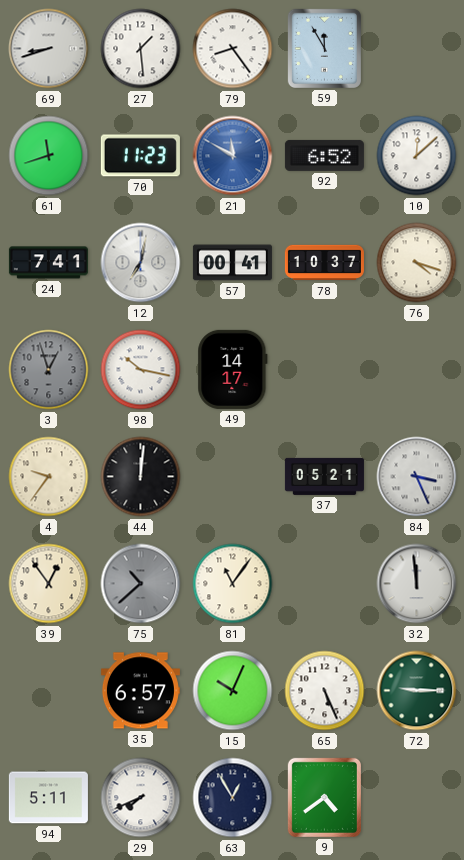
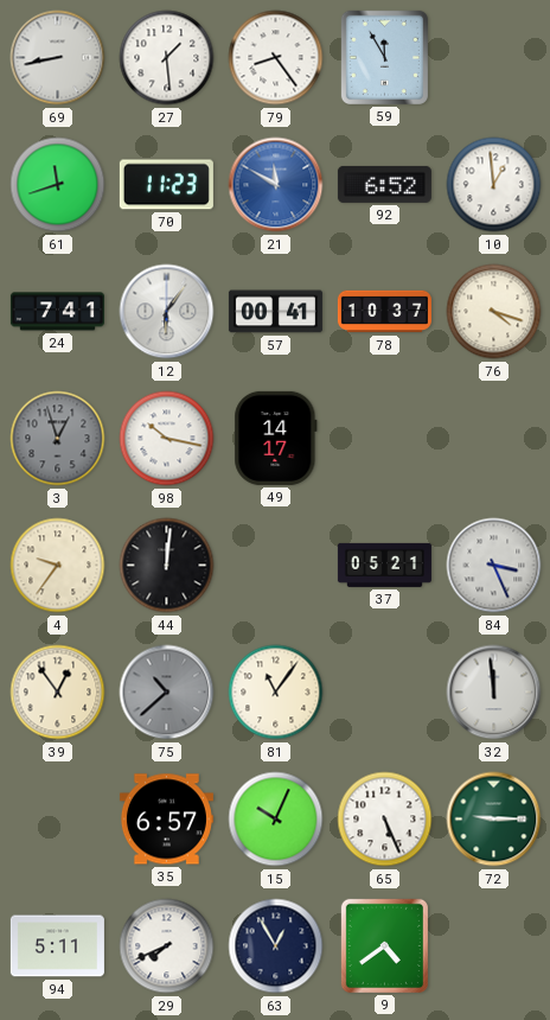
69: 8:42 -> 8:43 (58, 58)
10: 12:08 -> 12:59 (494, 185)
12: 7:02 -> 6:06 (167, 312)
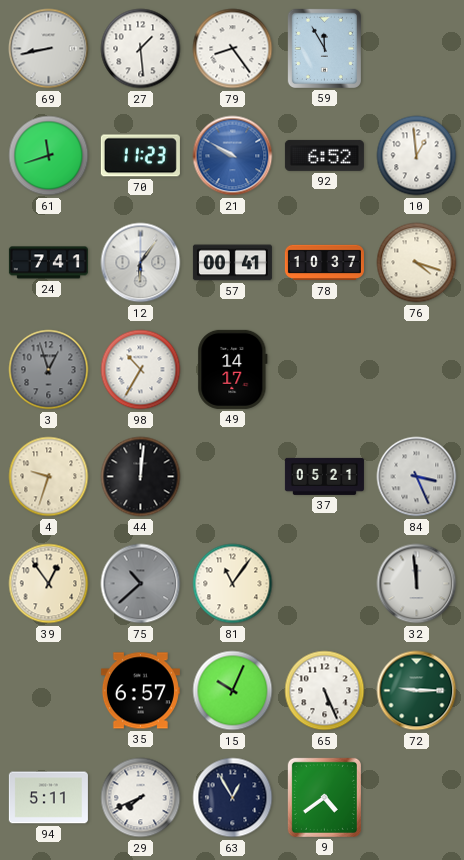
21: 11:50 -> 9:50 (233, 156)
98: 10:17 -> 10:35 (141, 370)
4: 9:36 -> 9:33 (49, 477)
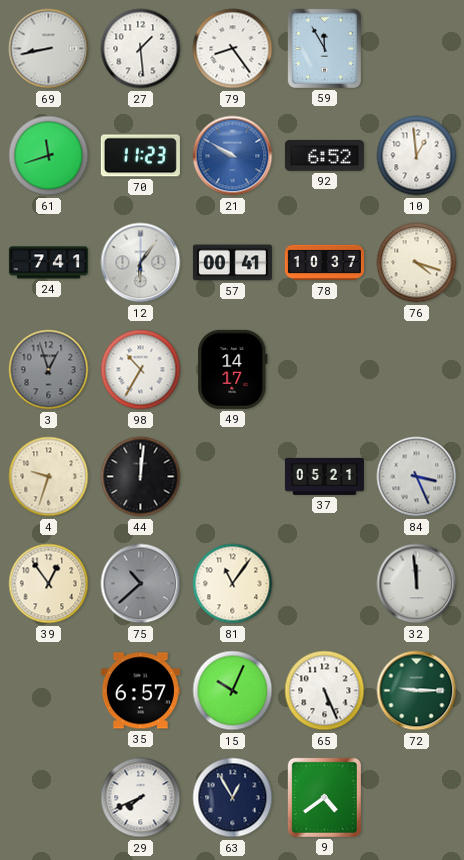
94: 5:11 -> none (48, 798)
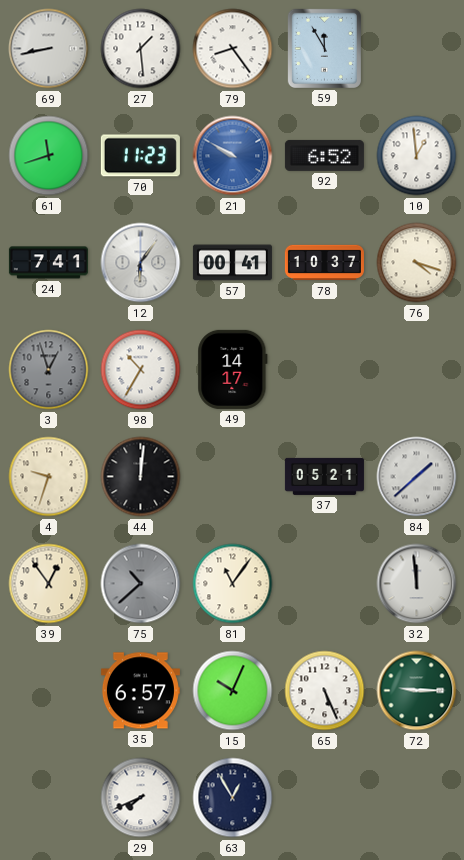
84: 3:26 -> 1:38 (417, 477)
9: 4:39 -> none (324, 797)
